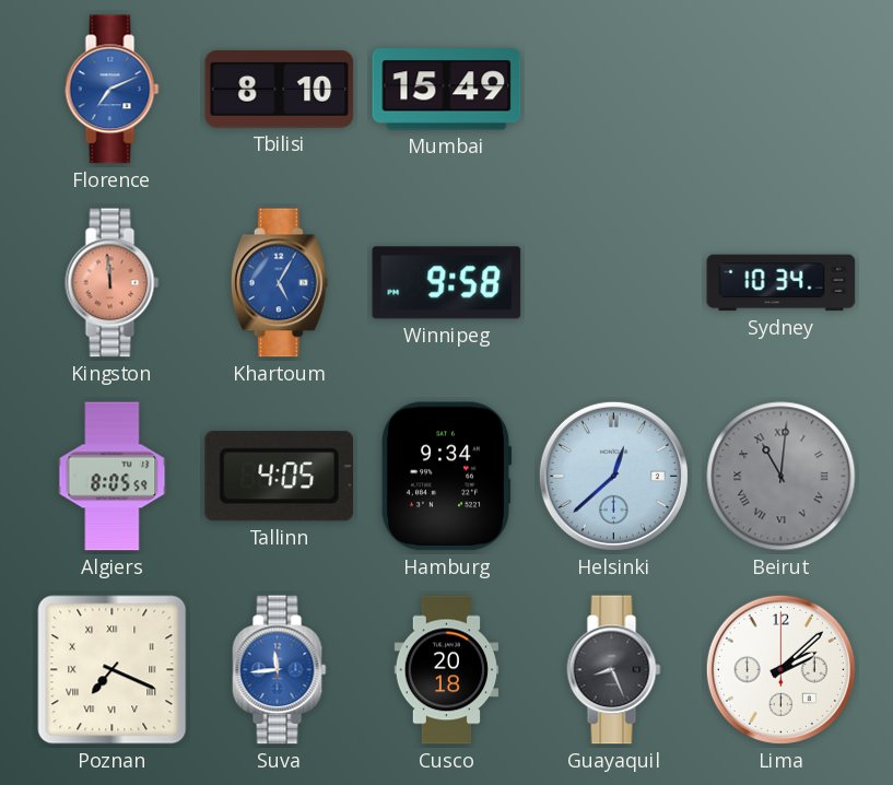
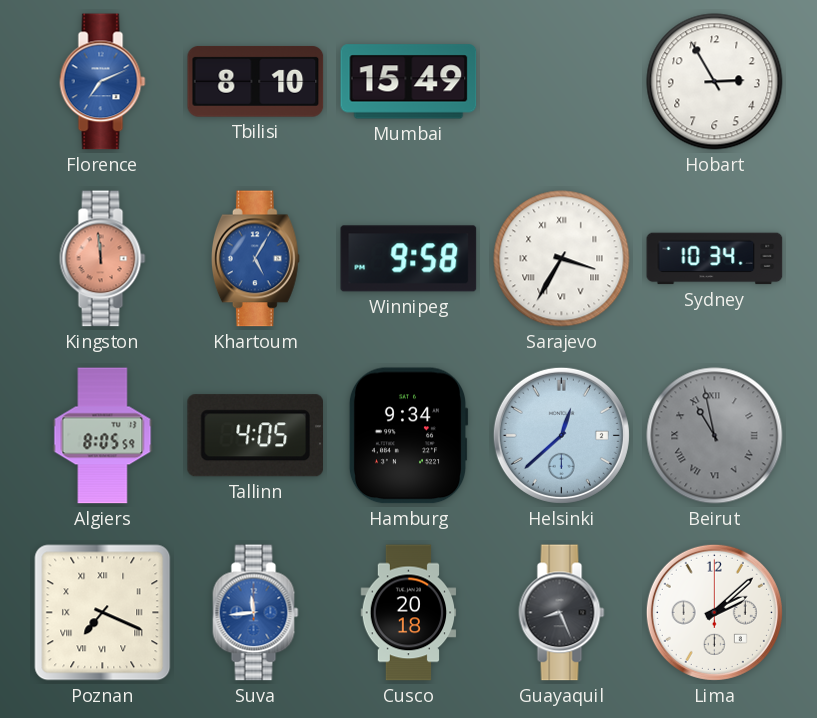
Hobart: none -> 2:55 (715, 82)
Sarajevo: none -> 3:35 (562, 259)
Beirut: 11:01 -> 10:58 (715, 436)
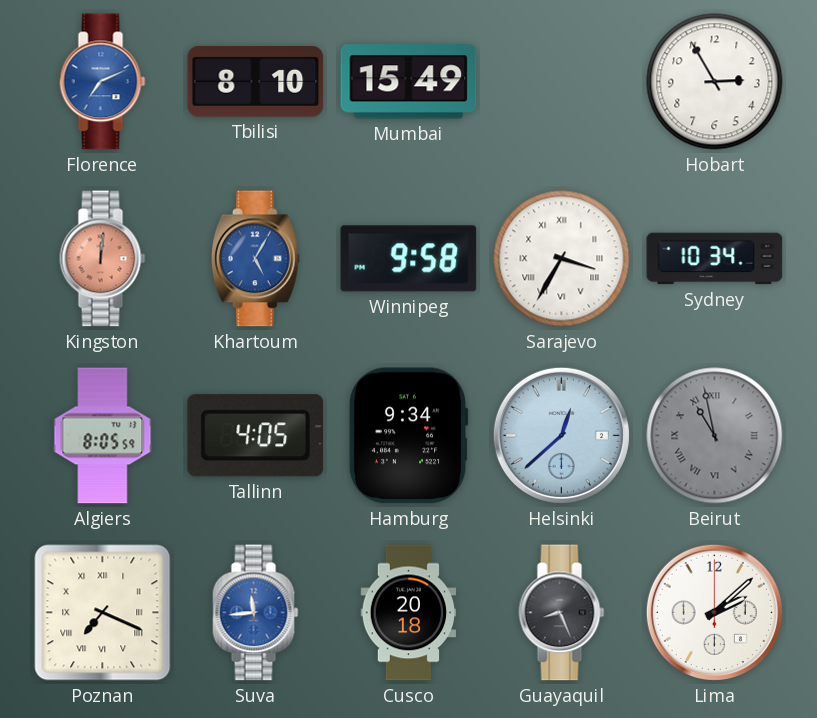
Kingston: 11:59 -> 12:01 (103, 259)
